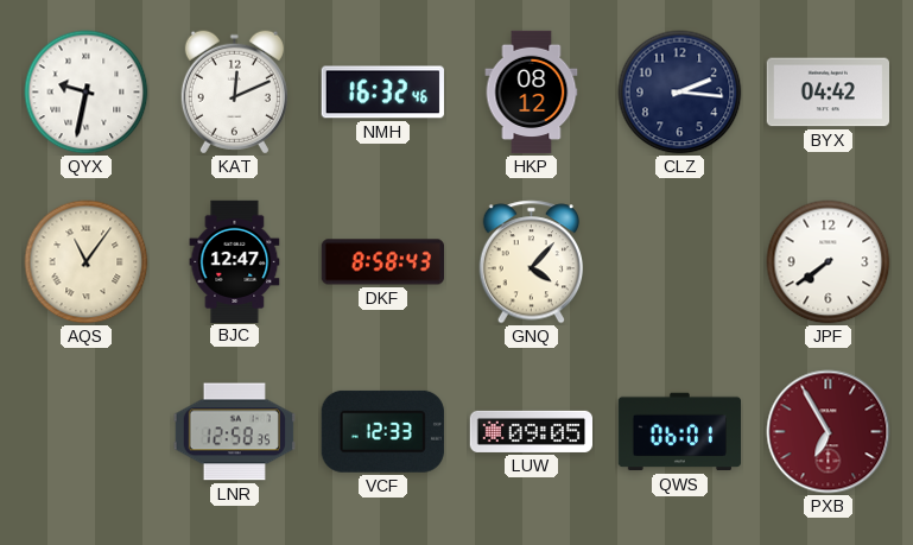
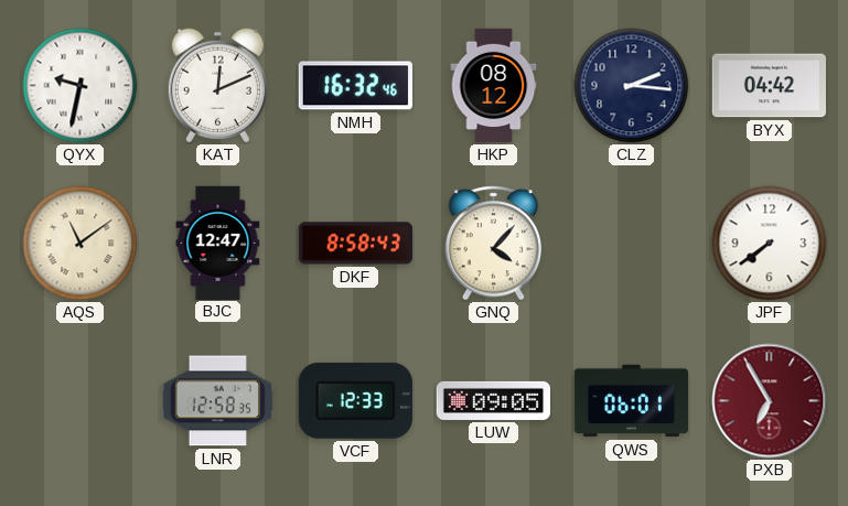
AQS: 11:06 -> 11:09 (80, 244)
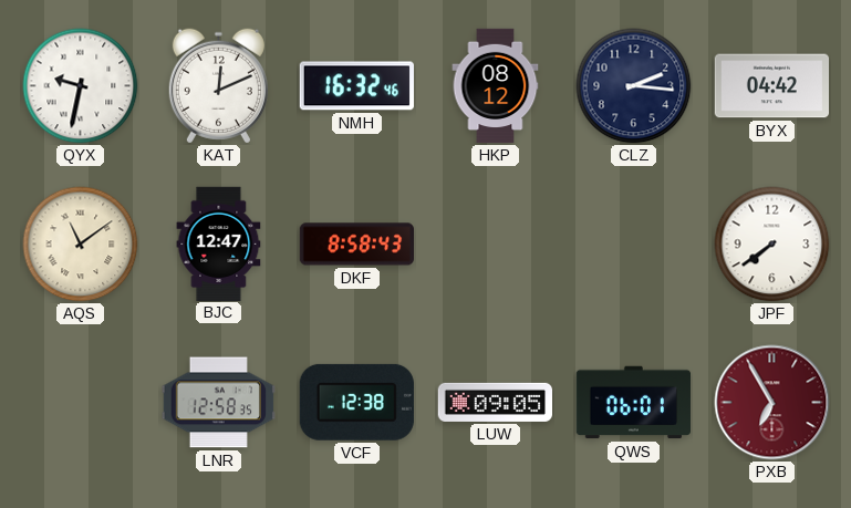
GNQ: 4:07 -> none (494, 244)
VCF: 12:33 -> 12:38 (356, 402)
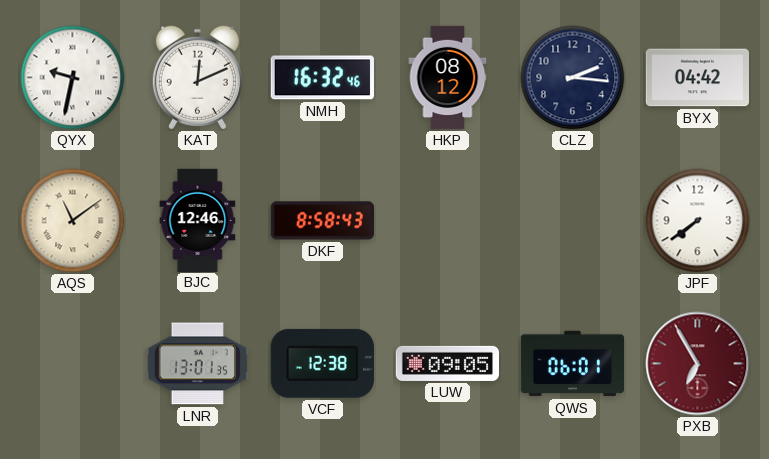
BJC: 12:47 -> 12:46 (198, 220)
LNR: 12:58 -> 13:01 (197, 364)
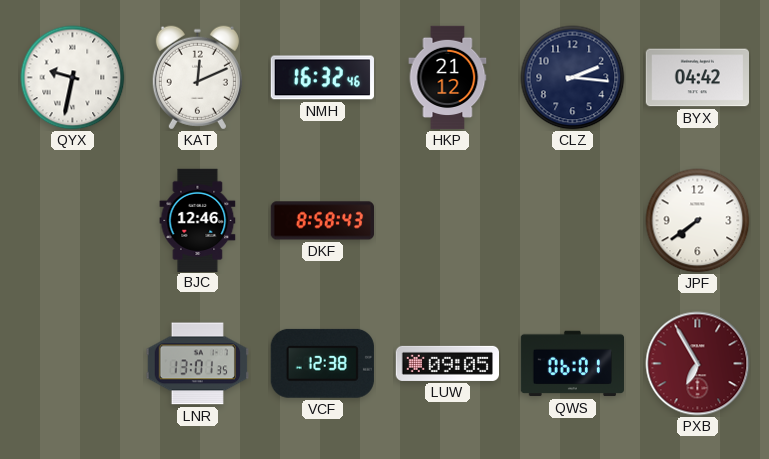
HKP: 08:12 -> 21:12 (448, 78)
AQS: 11:09 -> none (73, 221)
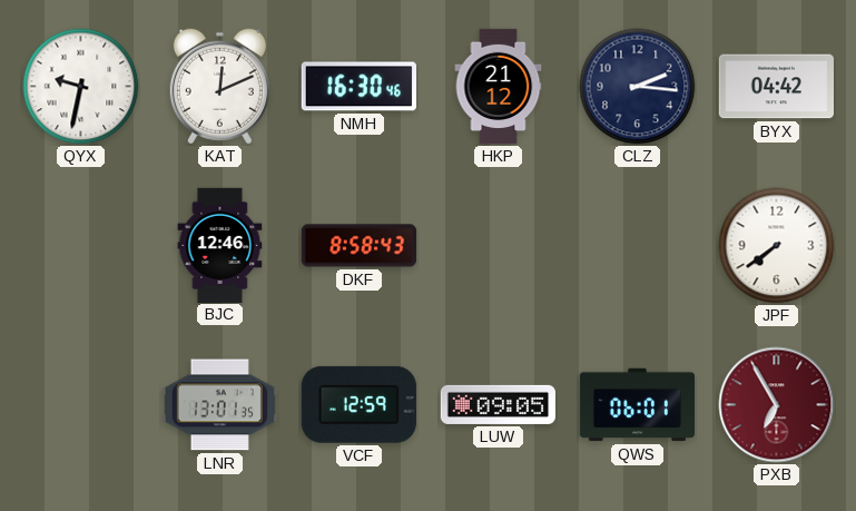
NMH: 16:32 -> 16:30 (358, 87)
VCF: 12:38 -> 12:59 (358, 404)
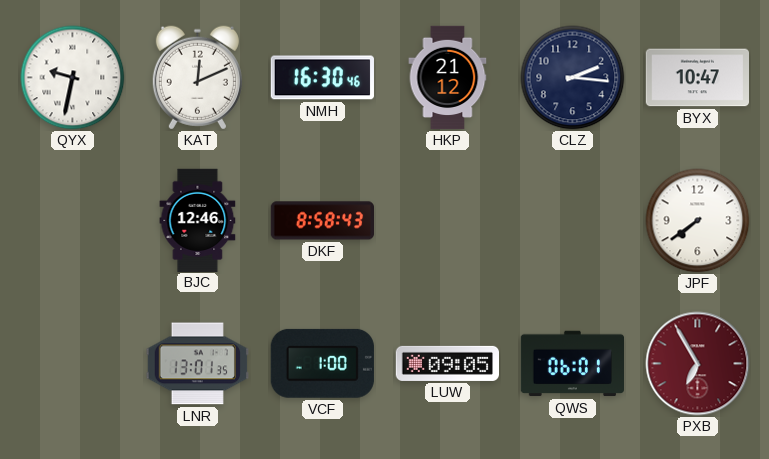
BYX: 04:42 -> 10:47 (697, 78)
VCF: 12:59 -> 1:00 (322, 363)
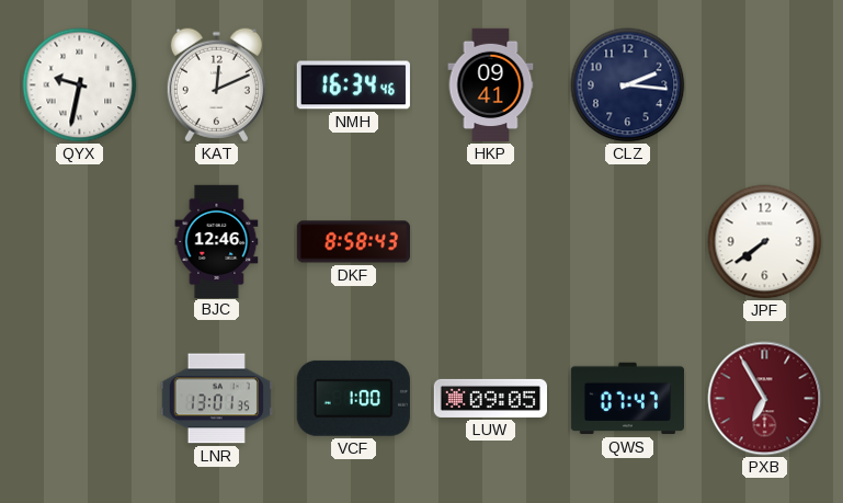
NMH: 16:30 -> 16:34 (353, 85)
HKP: 21:12 -> 09:41 (491, 85)
BYX: 10:47 -> none (697, 78)
QWS: 06:01 -> 07:47 (627, 399)
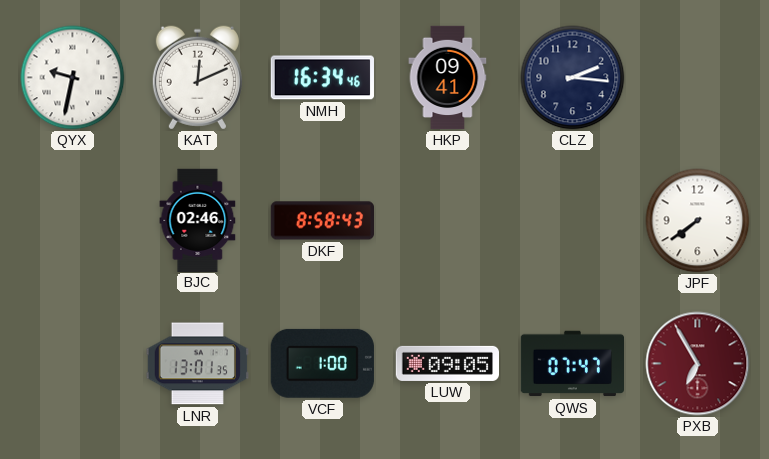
BJC: 12:46 -> 02:46 (198, 220)
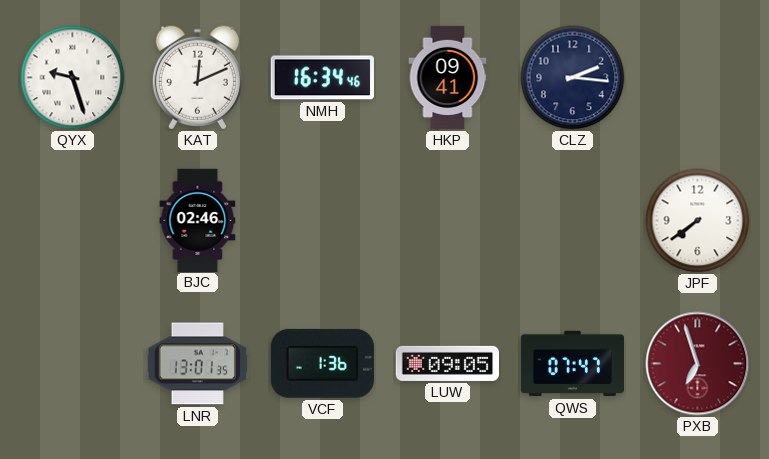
QYX: 9:32 -> 9:27 (73, 78)
DKF: 8:58 -> none (322, 221)
VCF: 1:00 -> 1:36 (322, 363)
PXB: 6:55 -> 6:57 (698, 364)
